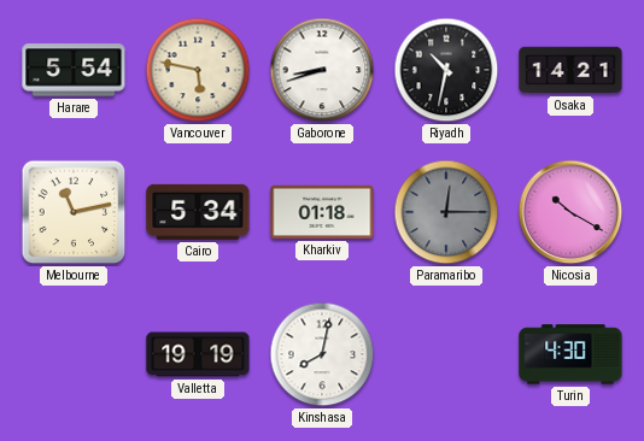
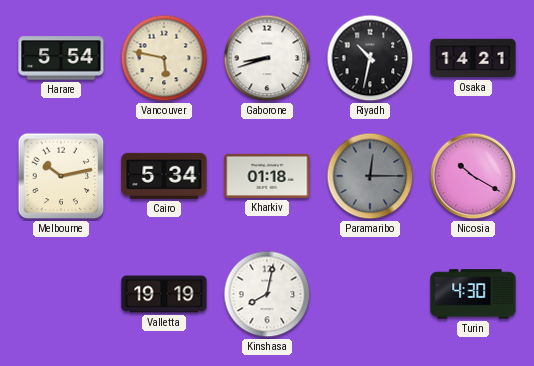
Melbourne: 11:13 -> 10:13 (61, 176)
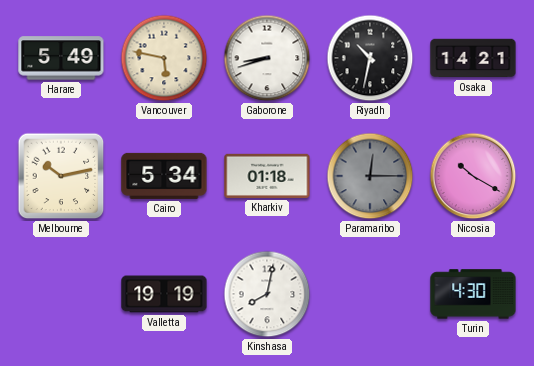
Harare: 5:54 -> 5:49 (61, 58)
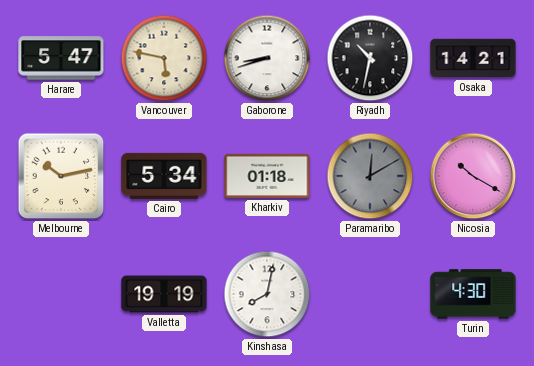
Harare: 5:49 -> 5:47 (61, 58)
Paramaribo: 12:15 -> 12:10 (370, 176)
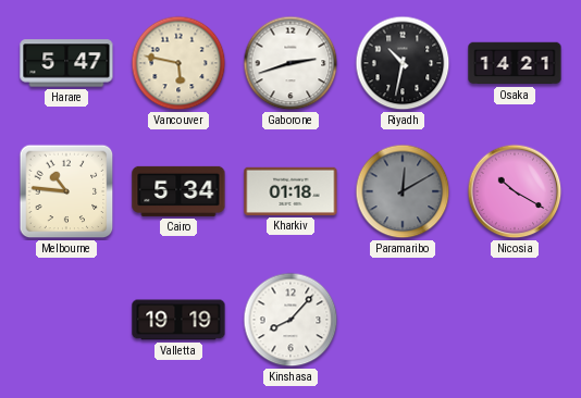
Gaborone: 8:42 -> 2:42 (290, 63)
Melbourne: 10:13 -> 10:46 (66, 191)
Kinshasa: 8:02 -> 8:07 (290, 320)
Turin: 4:30 -> none (473, 294)
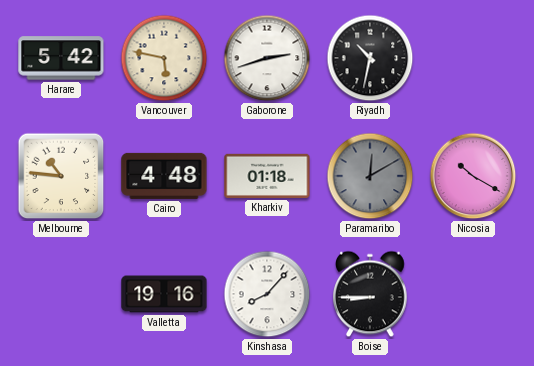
Harare: 5:47 -> 5:42 (61, 58)
Osaka: 14:21 -> none (515, 63)
Cairo: 5:34 -> 4:48 (164, 176)
Valletta: 19:19 -> 19:16 (164, 294)
Boise: none -> 8:45 (371, 294)
